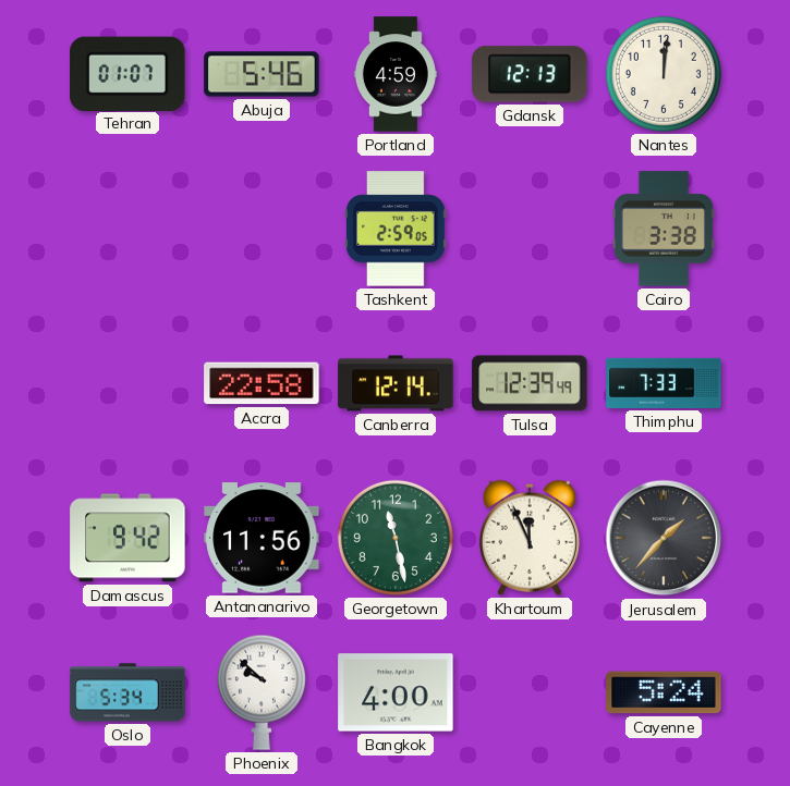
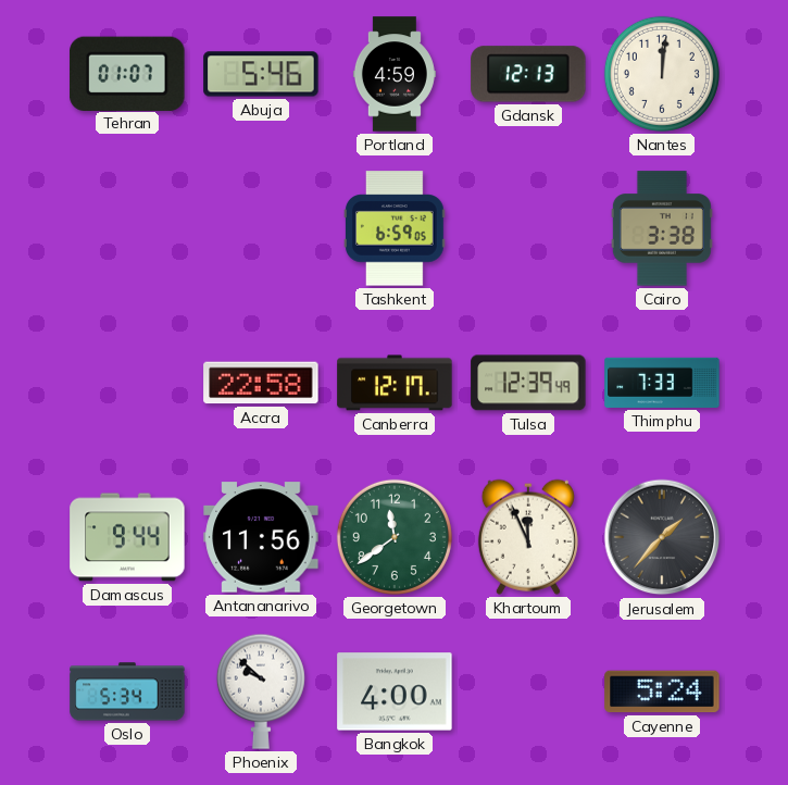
Tashkent: 2:59 -> 6:59 (396, 228)
Canberra: 12:14 -> 12:17 (395, 383)
Damascus: 9:42 -> 9:44 (127, 537)
Georgetown: 11:28 -> 11:39 (395, 537)
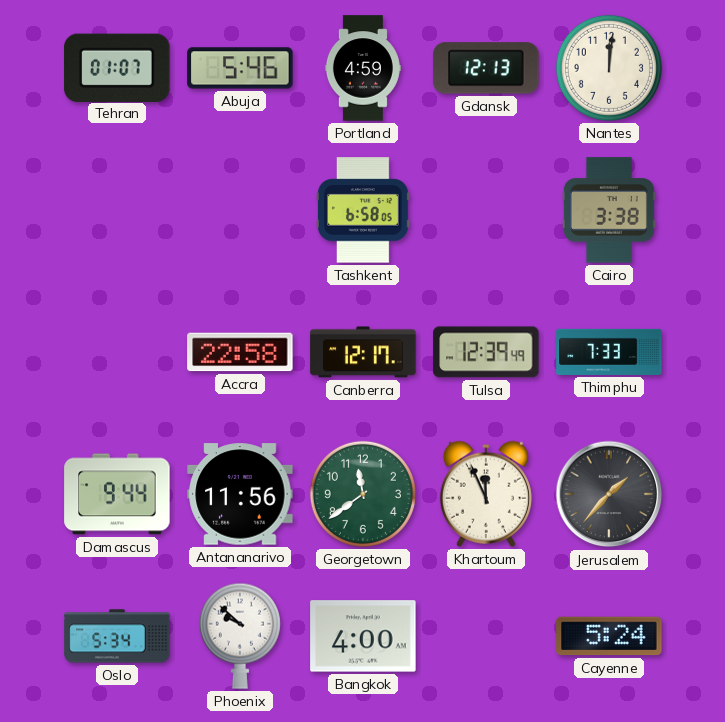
Tashkent: 6:59 -> 6:58 (364, 210)
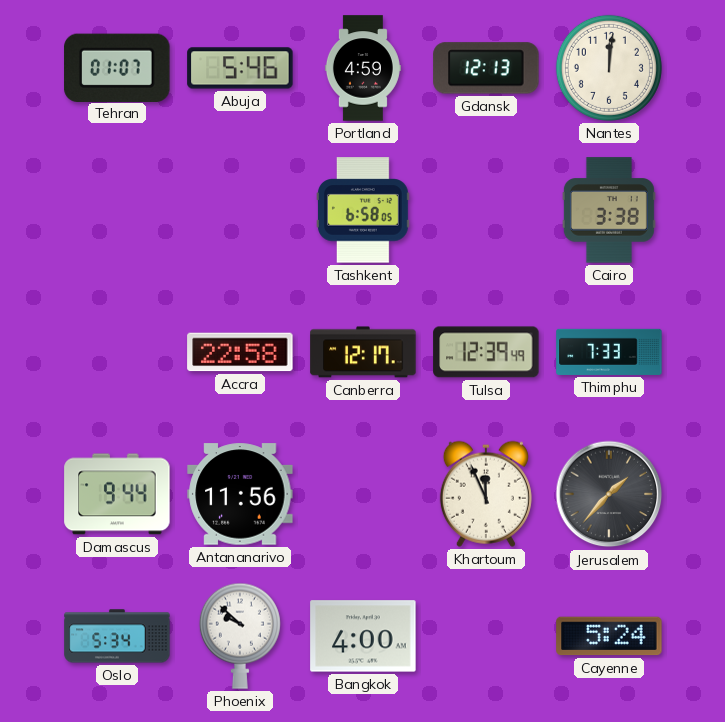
Georgetown: 11:39 -> none (363, 494)
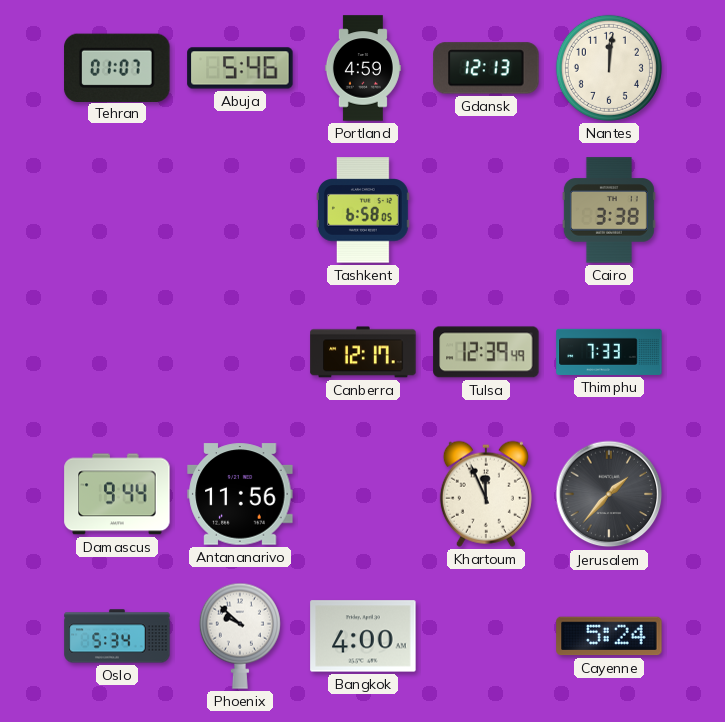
Accra: 22:58 -> none (240, 352)
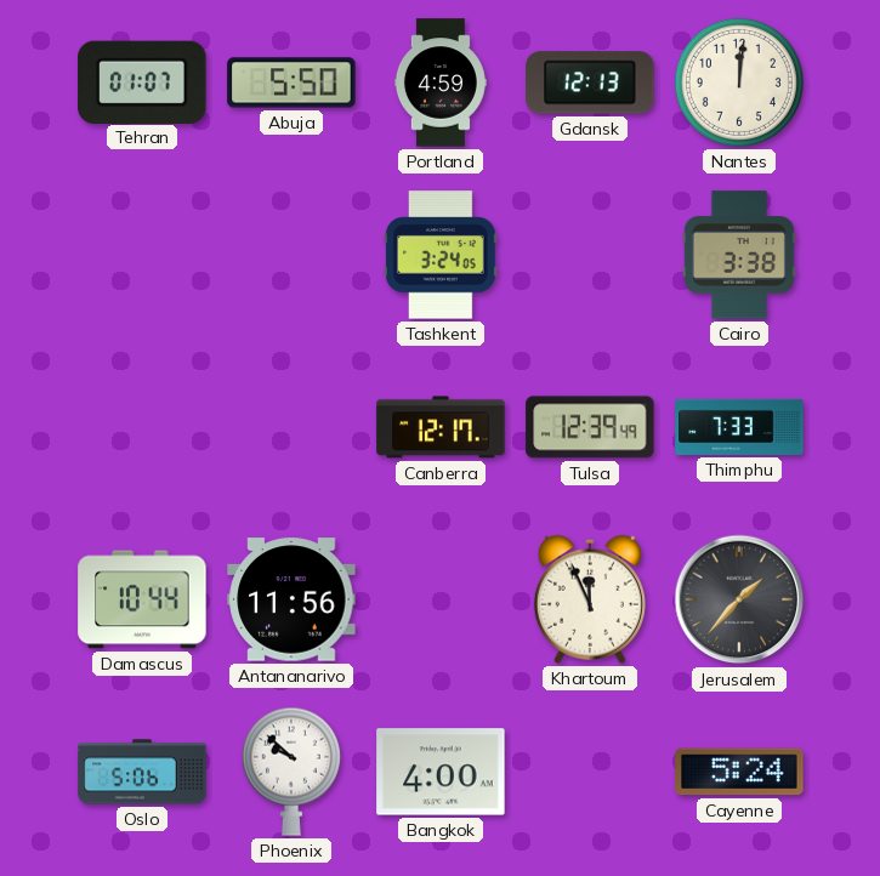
Abuja: 5:46 -> 5:50 (291, 83)
Tashkent: 6:58 -> 3:24 (442, 255)
Damascus: 9:44 -> 10:44 (142, 599)
Oslo: 5:34 -> 5:06 (142, 772)
